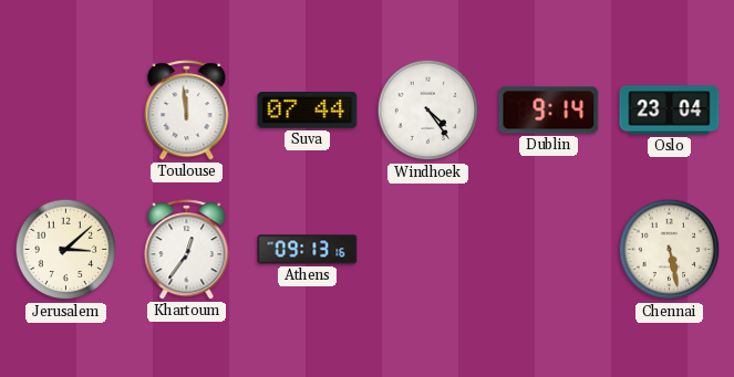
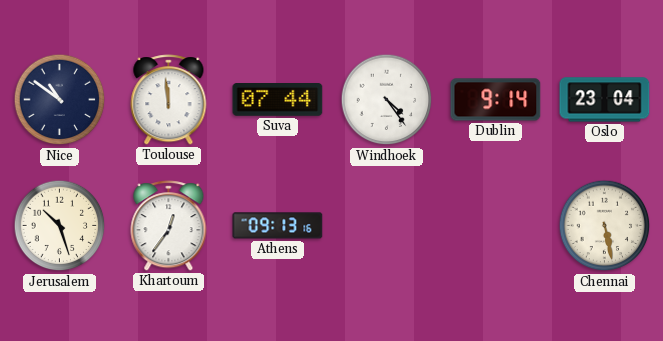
Nice: none -> 10:51 (60, 100)
Jerusalem: 3:08 -> 10:27 (60, 226)
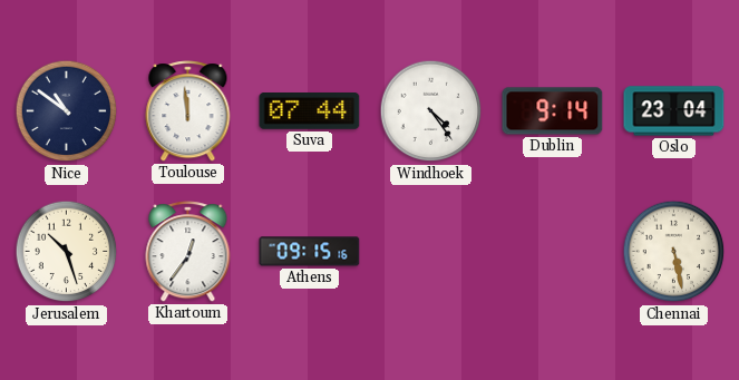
Athens: 09:13 -> 09:15 (310, 252)
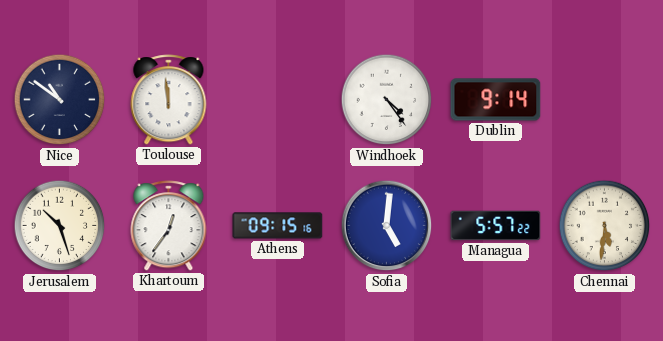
Suva: 07:44 -> none (310, 111)
Oslo: 23:04 -> none (674, 111)
Sofia: none -> 5:01 (387, 226)
Managua: none -> 5:57 (496, 226)
Chennai: 5:28 -> 5:31 (605, 226)
